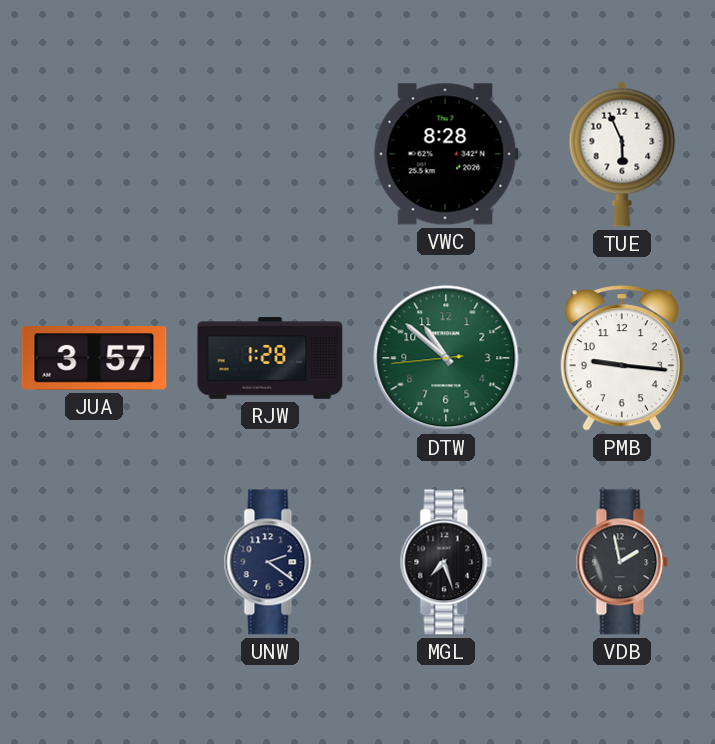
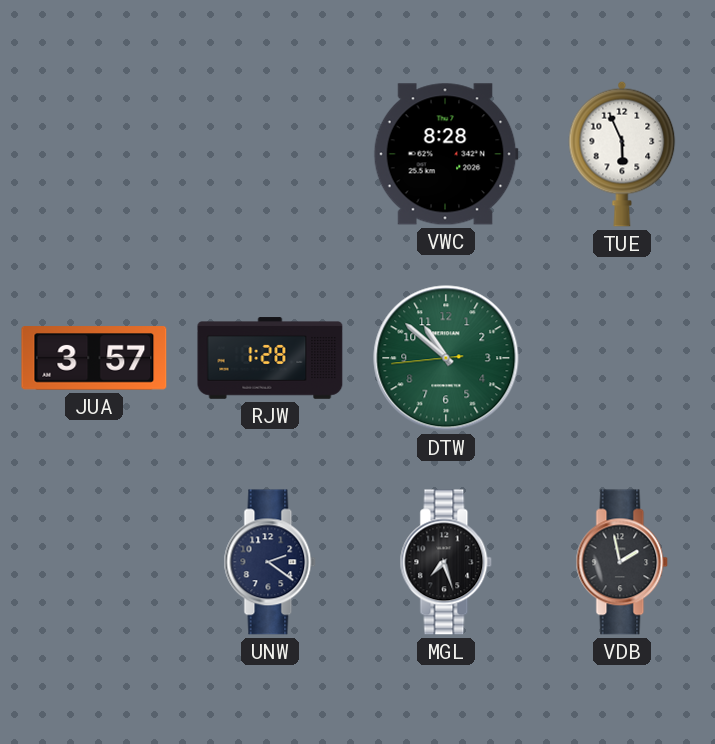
PMB: 9:16 -> none (622, 358)
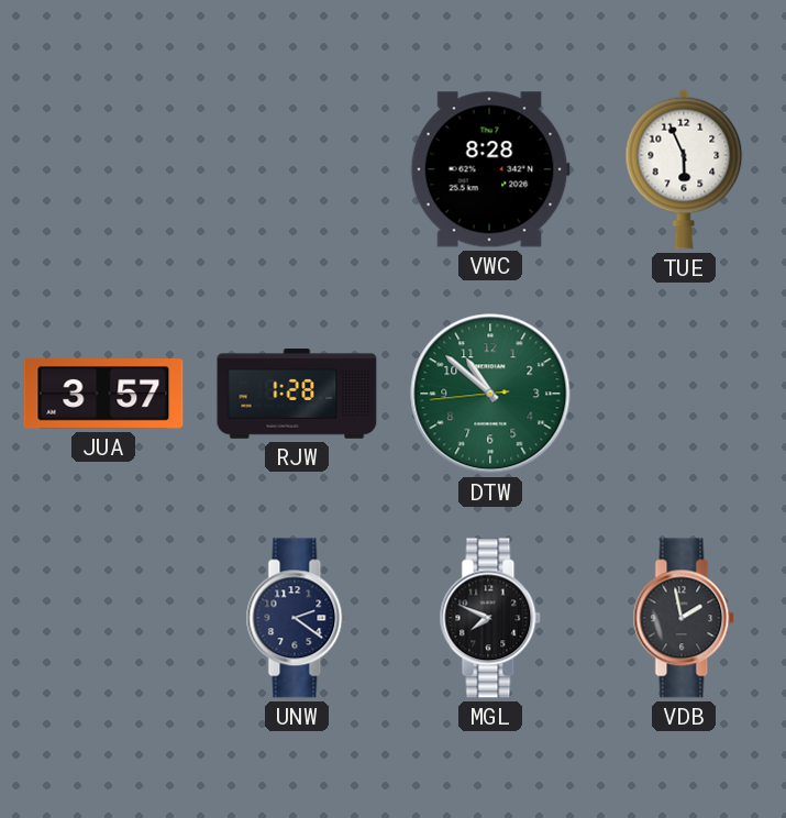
MGL: 7:27 -> 7:49 (490, 618)
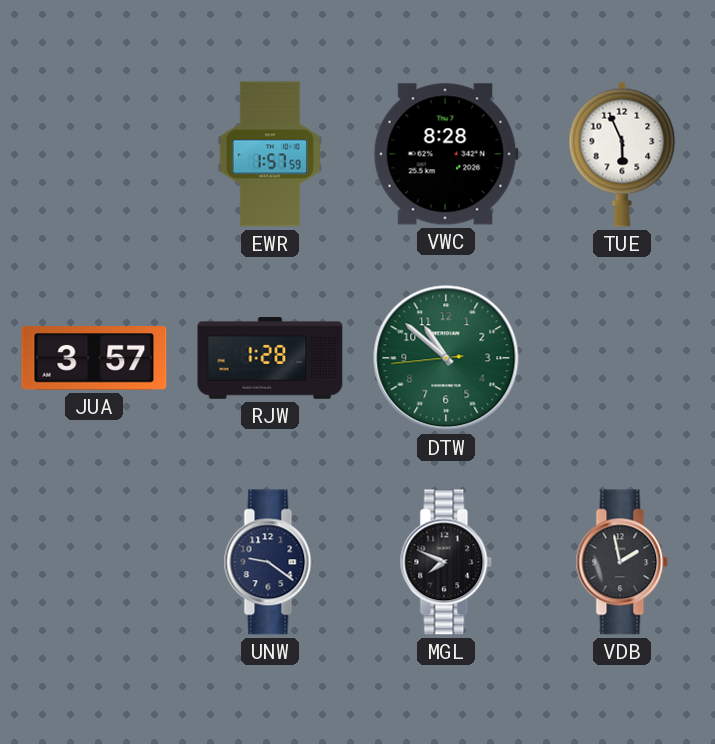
EWR: none -> 1:57 (269, 154)
UNW: 2:21 -> 9:21 (270, 562)
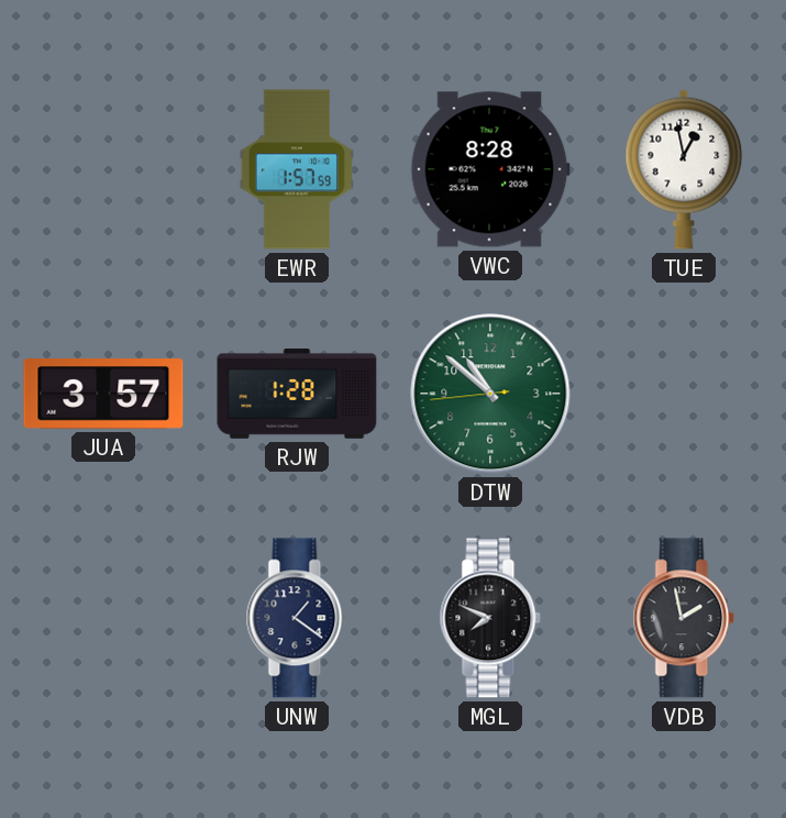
TUE: 5:56 -> 12:58 (684, 169)
UNW: 9:21 -> 1:21 (297, 618)
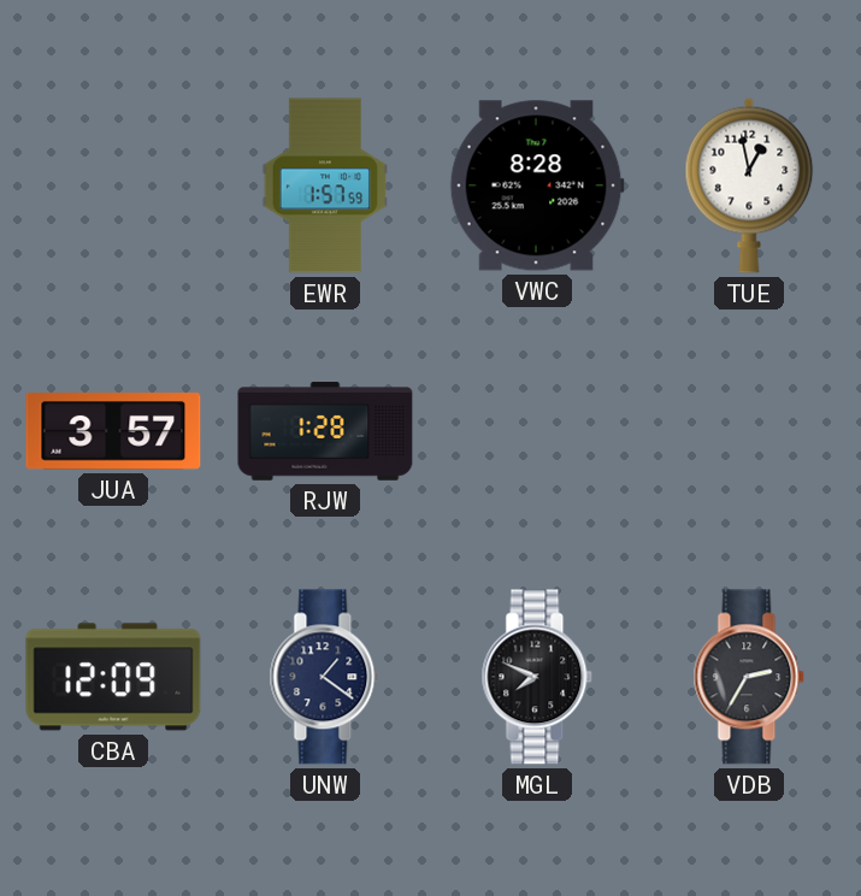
DTW: 10:51 -> none (490, 394)
CBA: none -> 12:09 (113, 677)
VDB: 1:58 -> 2:35 (749, 677)
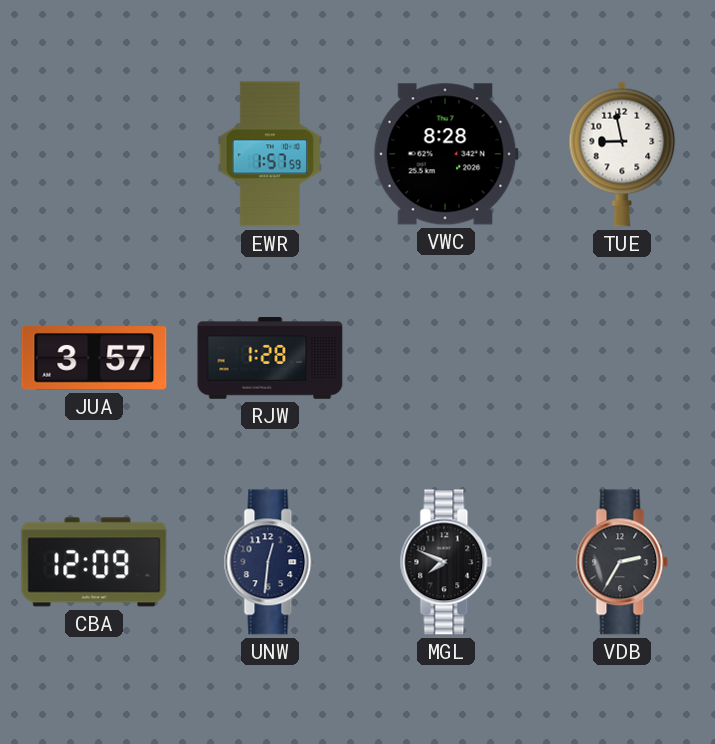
TUE: 12:58 -> 8:58 (622, 154)
UNW: 1:21 -> 12:31 (270, 562)
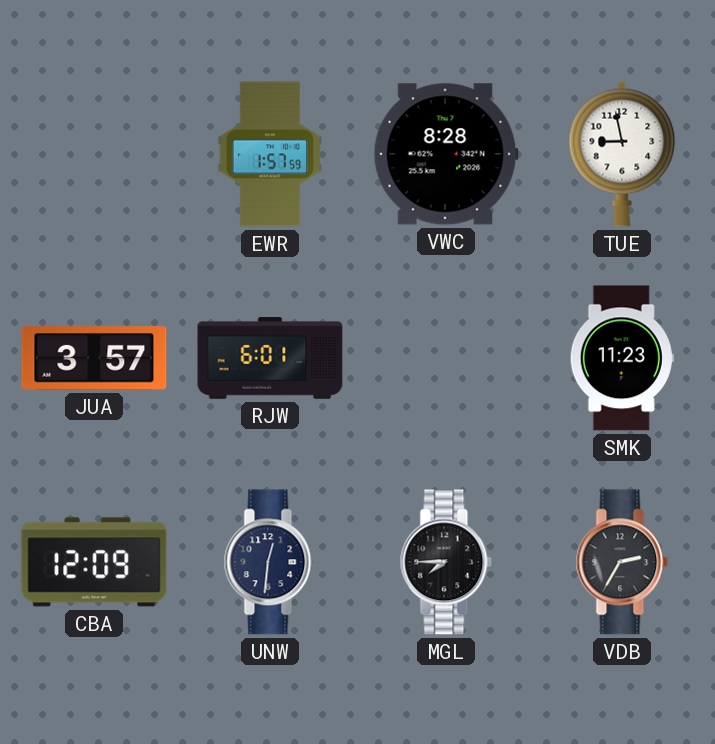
RJW: 1:28 -> 6:01 (270, 358)
SMK: none -> 11:23 (622, 358)
MGL: 7:49 -> 7:45 (446, 562)
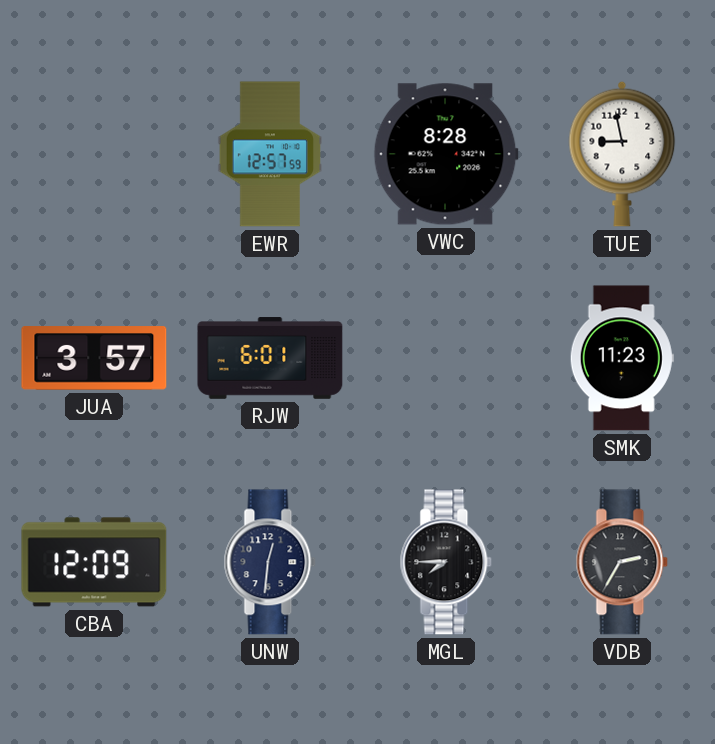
EWR: 1:57 -> 12:57 (269, 154)
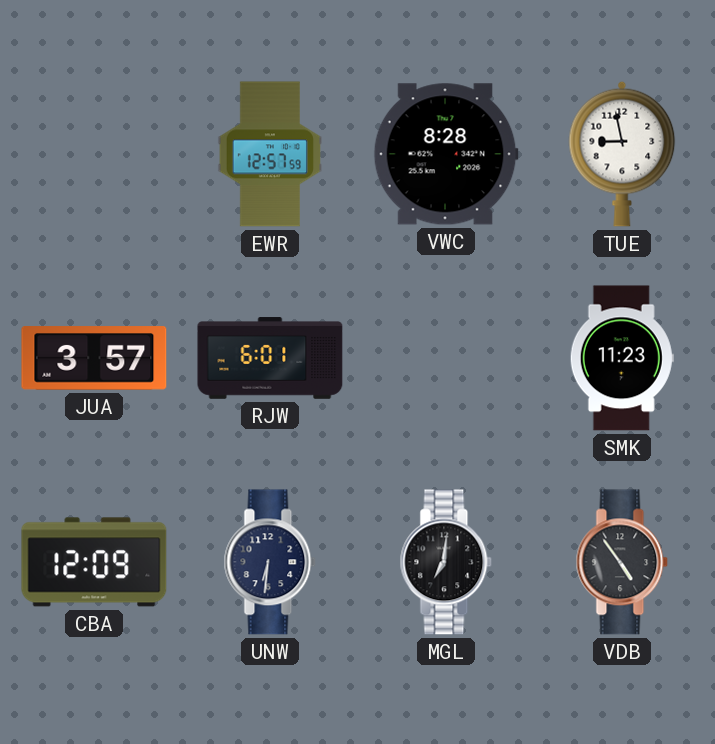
UNW: 12:31 -> 6:31 (270, 562)
MGL: 7:45 -> 7:01 (446, 562)
VDB: 2:35 -> 4:54 (622, 562)
